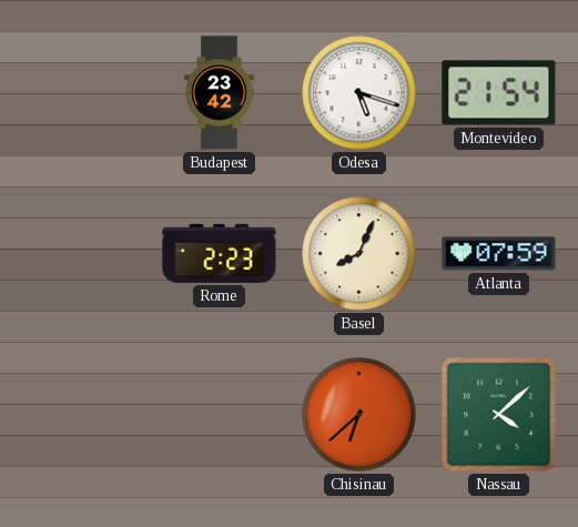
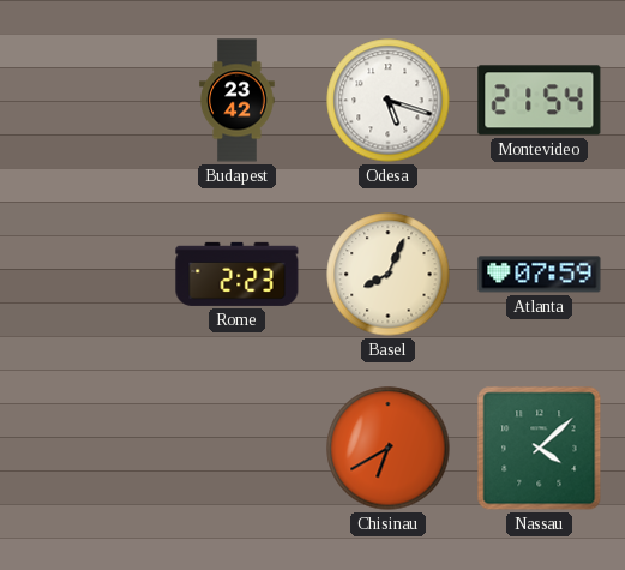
Chisinau: 6:38 -> 6:40 (389, 449)
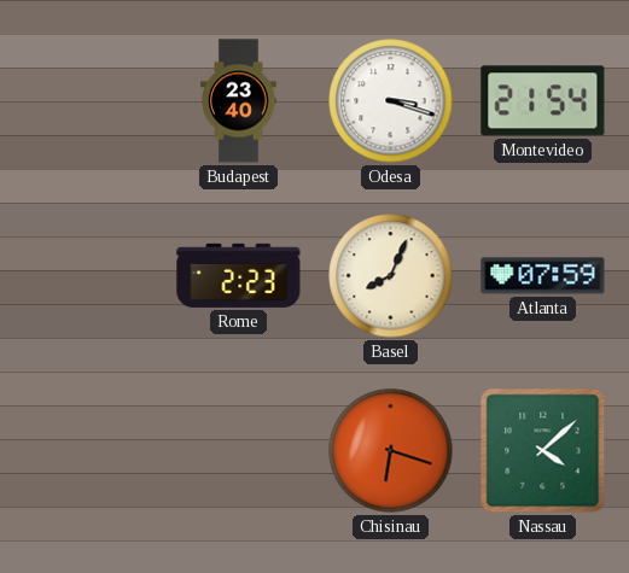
Budapest: 23:42 -> 23:40 (239, 101)
Odesa: 5:18 -> 3:18 (391, 101)
Chisinau: 6:40 -> 6:18 (391, 451)
